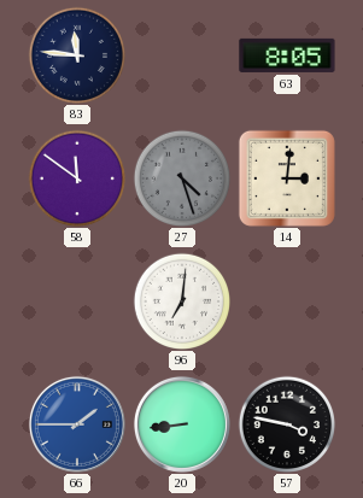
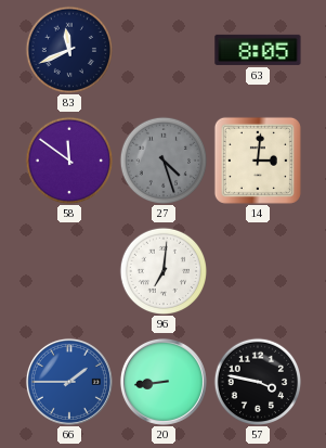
83: 11:46 -> 11:41 (68, 49)
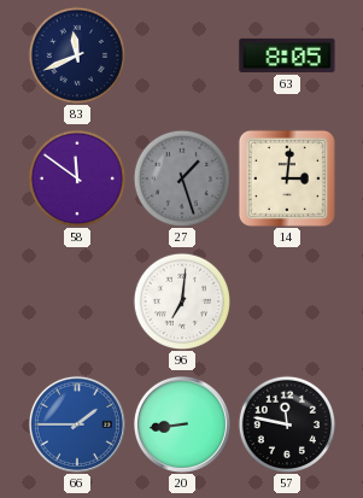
27: 4:27 -> 1:27 (181, 177)
57: 3:47 -> 11:47 (286, 423)
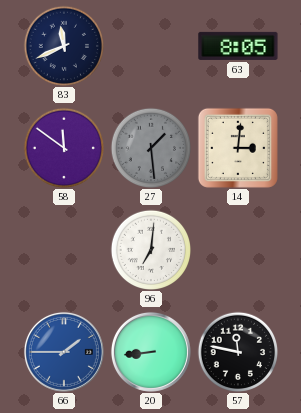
27: 1:27 -> 1:29 (150, 147)
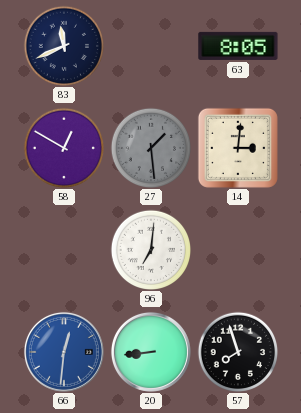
58: 11:51 -> 12:50 (63, 147)
66: 1:45 -> 12:31 (64, 352)
57: 11:47 -> 7:57 (237, 351)
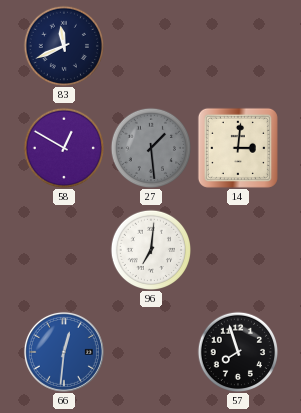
63: 8:05 -> none (238, 46)
20: 8:44 -> none (151, 352)
